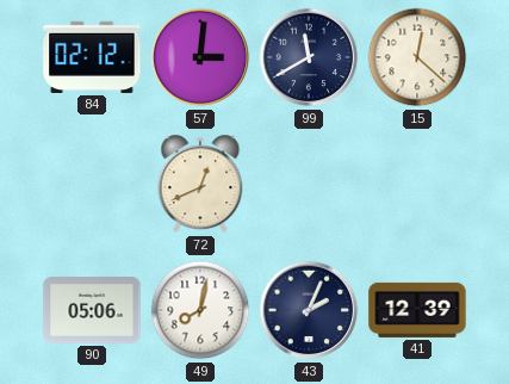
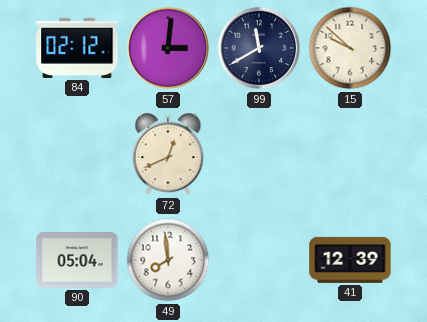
15: 12:22 -> 9:52 (350, 48)
90: 05:06 -> 05:04 (77, 260)
49: 8:02 -> 7:59 (168, 260)
43: 2:04 -> none (309, 310)
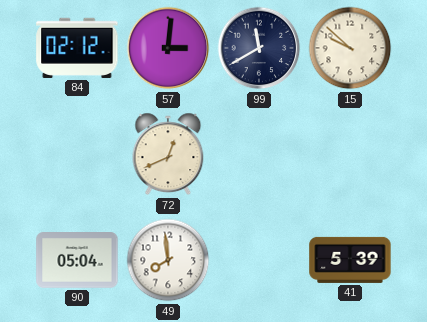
41: 12:39 -> 5:39 (350, 260)
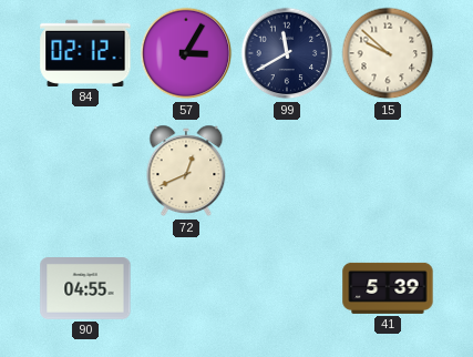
57: 3:01 -> 3:05 (186, 53)
90: 05:04 -> 04:55 (85, 288)
49: 7:59 -> none (168, 260)
